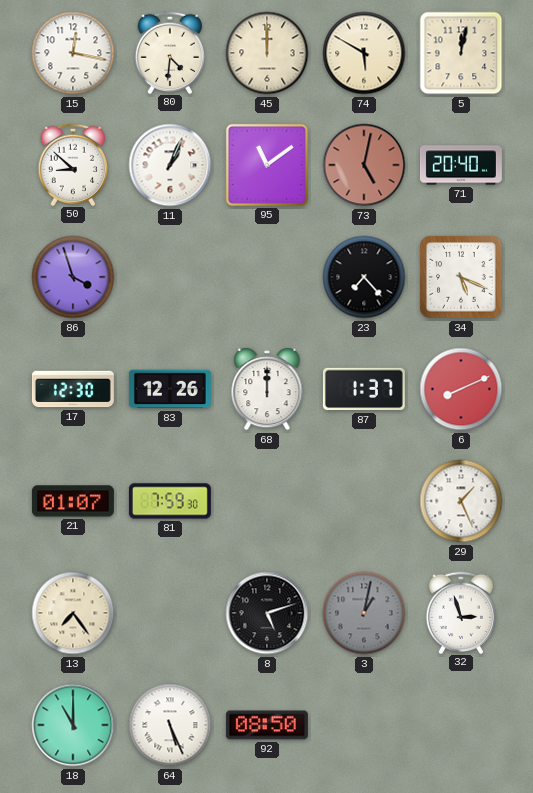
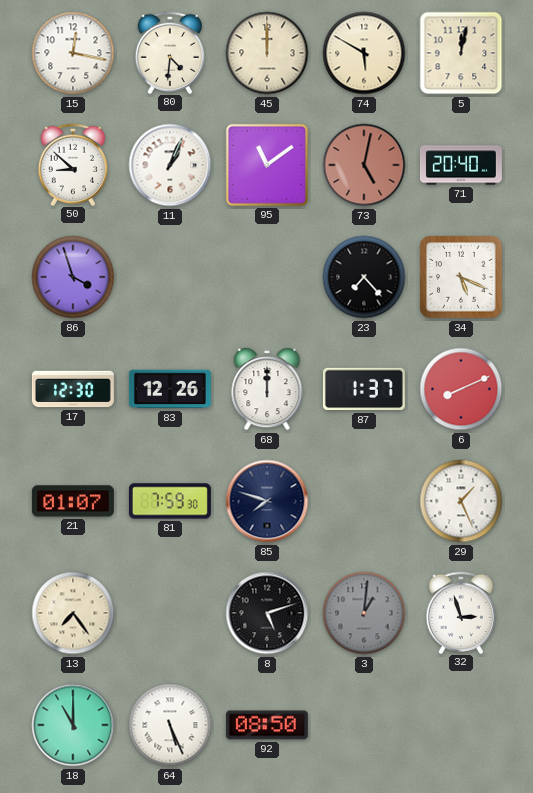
85: none -> 7:48 (267, 501)
3: 1:02 -> 1:01 (364, 613)
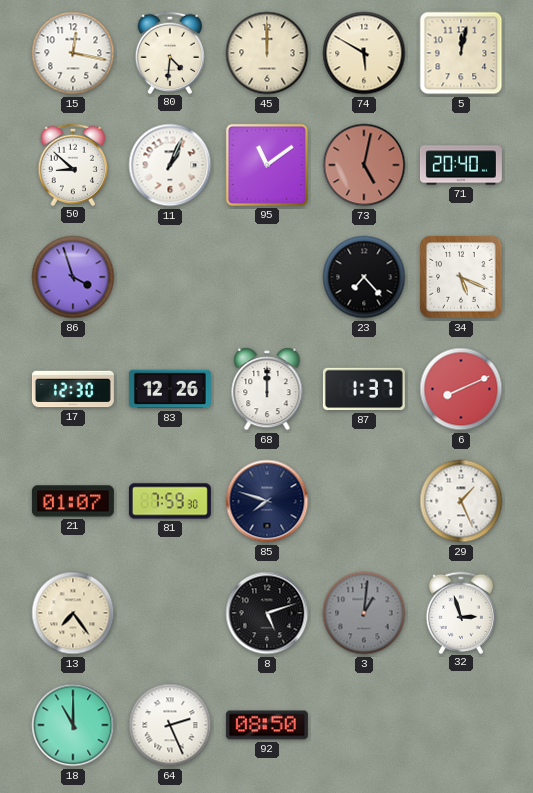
64: 5:26 -> 2:26 (170, 725)
